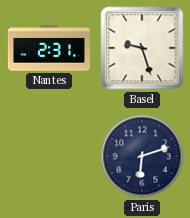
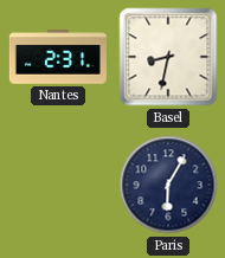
Basel: 9:27 -> 8:32 (168, 57)
Paris: 6:12 -> 6:05 (168, 185)
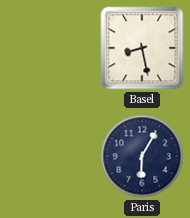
Nantes: 2:31 -> none (58, 57)
Basel: 8:32 -> 8:28 (142, 48)
